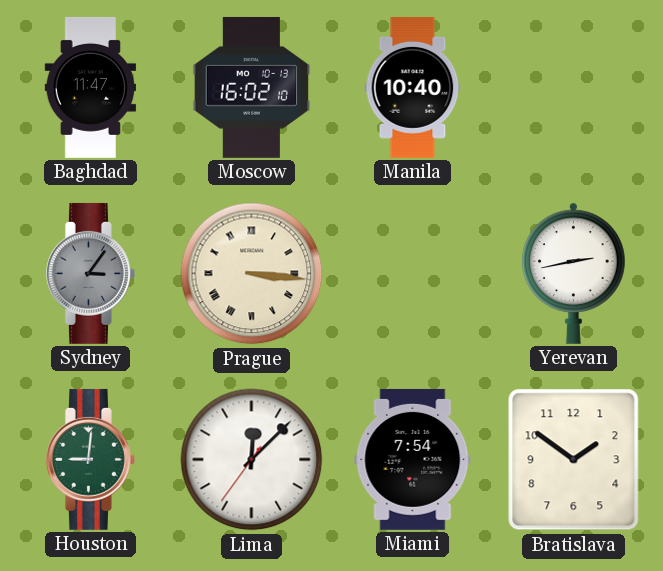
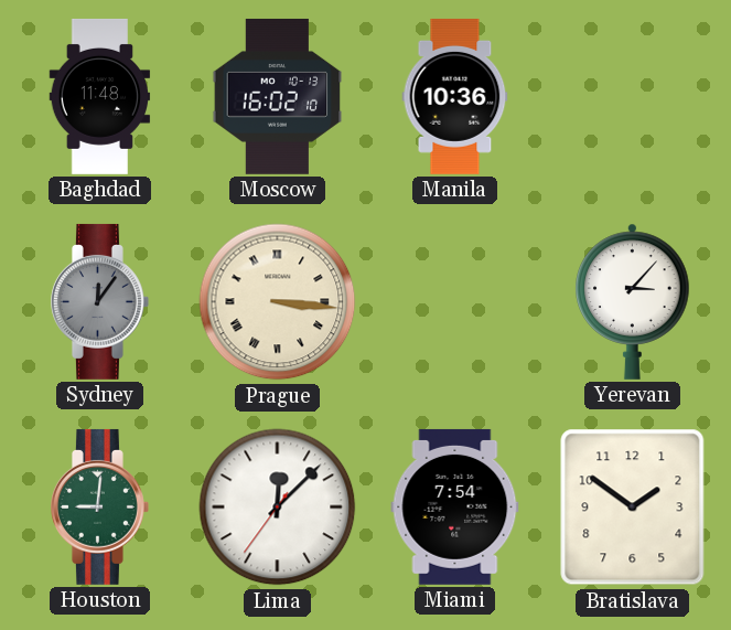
Baghdad: 11:47 -> 11:48 (100, 96)
Manila: 10:40 -> 10:36 (455, 96)
Sydney: 3:06 -> 12:06 (100, 301)
Yerevan: 2:43 -> 3:07 (633, 301)
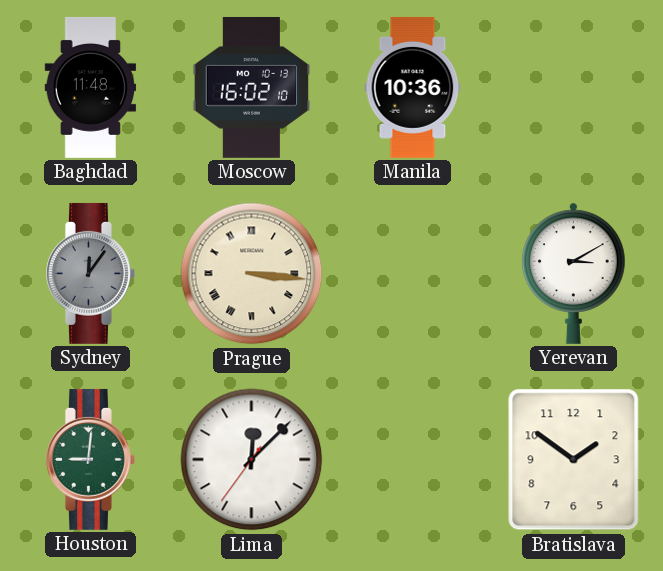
Yerevan: 3:07 -> 3:10 (574, 273)
Miami: 7:54 -> none (455, 506)
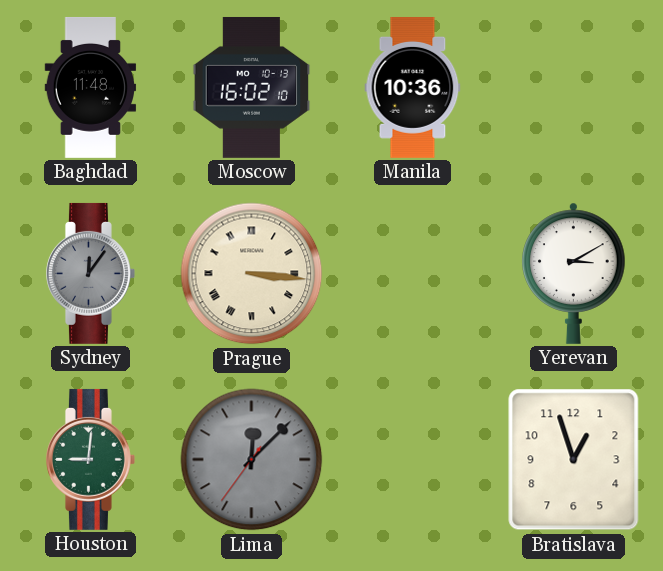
Lima dial: white -> grey (252, 460)
Bratislava: 1:51 -> 12:57 (574, 460)
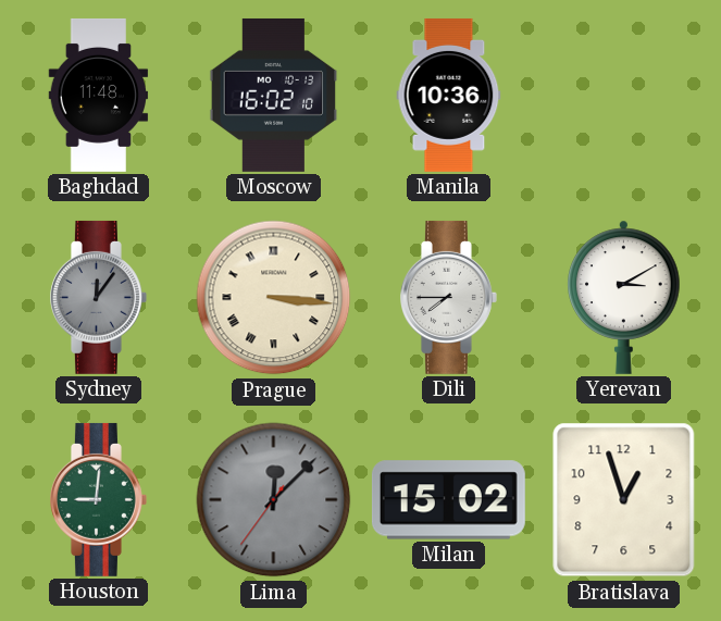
Dili: none -> 7:45 (449, 297)
Milan: none -> 15:02 (448, 500)
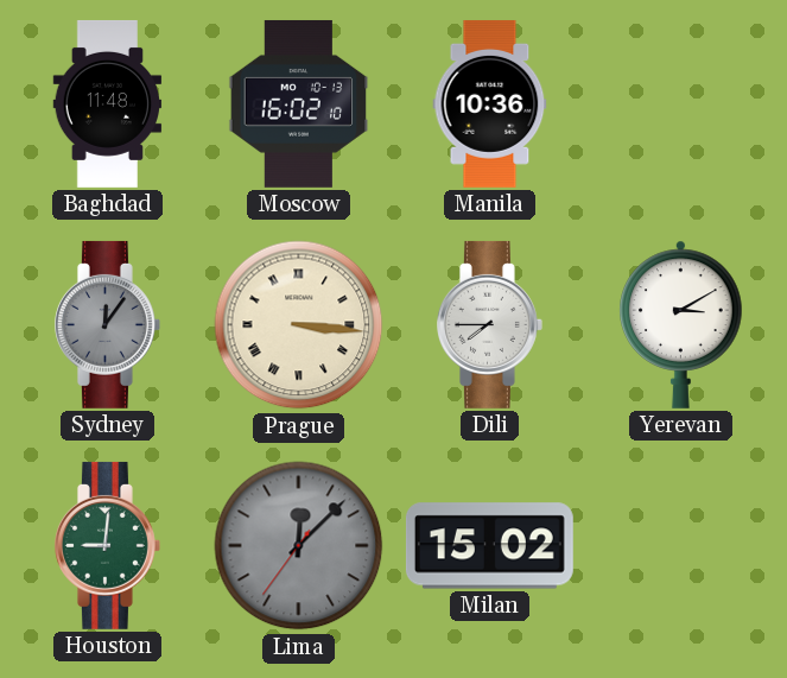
Bratislava: 12:57 -> none (624, 500)
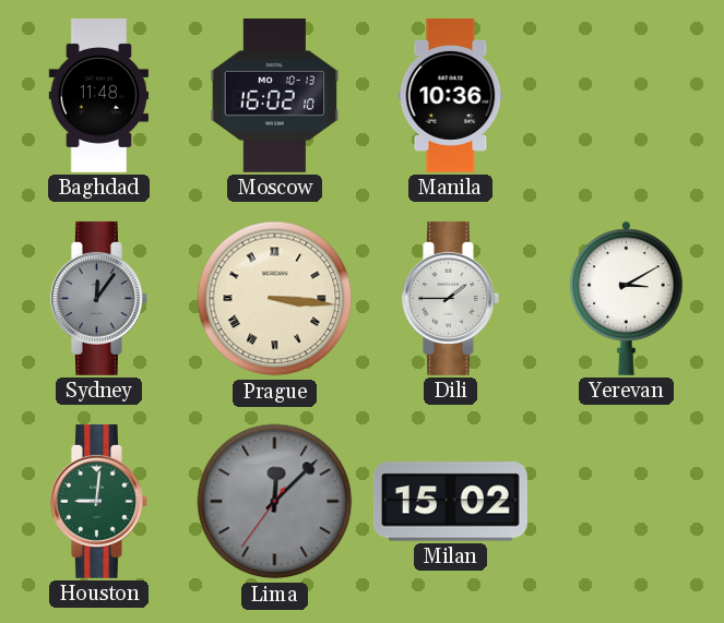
Dili: 7:45 -> 1:45 (451, 298)
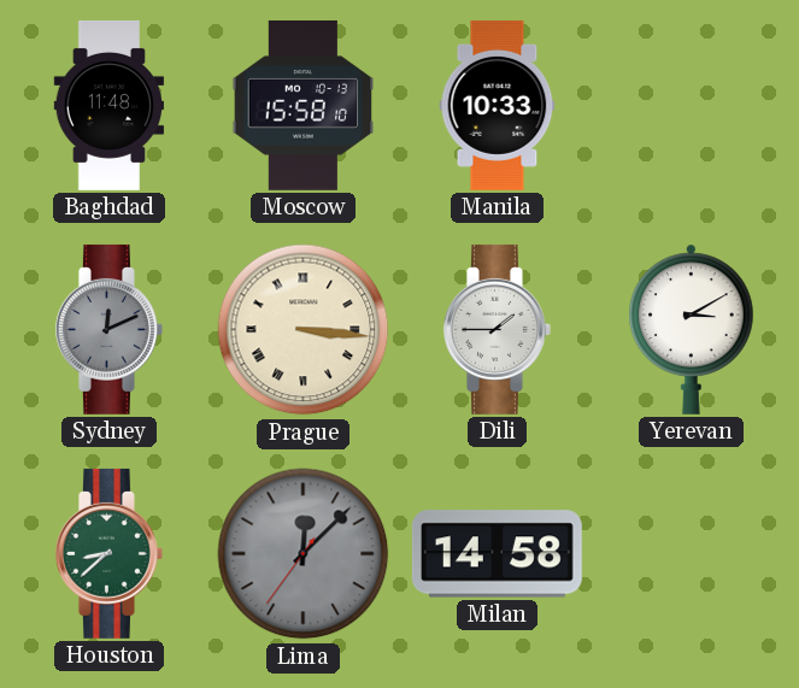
Moscow: 16:02 -> 15:58 (304, 105)
Manila: 10:36 -> 10:33 (498, 105)
Sydney: 12:06 -> 12:11 (110, 329)
Houston: 9:01 -> 8:38 (110, 553)
Milan: 15:02 -> 14:58 (497, 554)
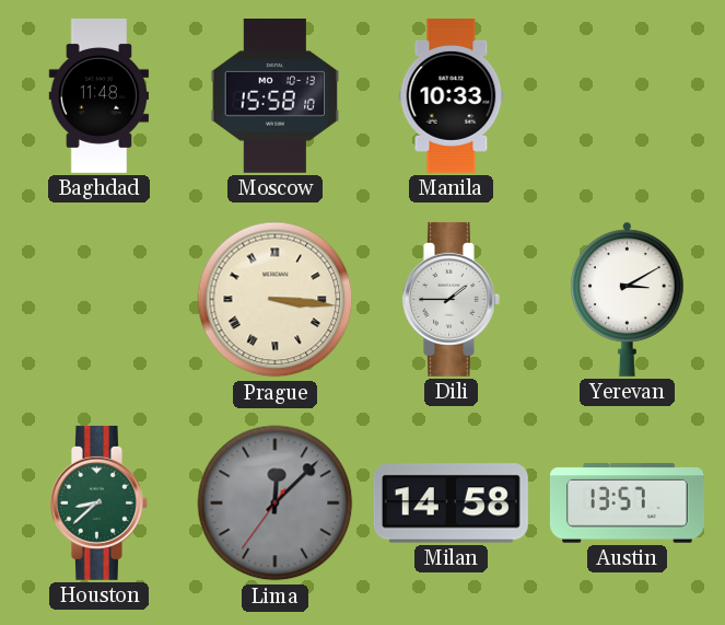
Sydney: 12:11 -> none (110, 329)
Austin: none -> 13:57 (627, 504)
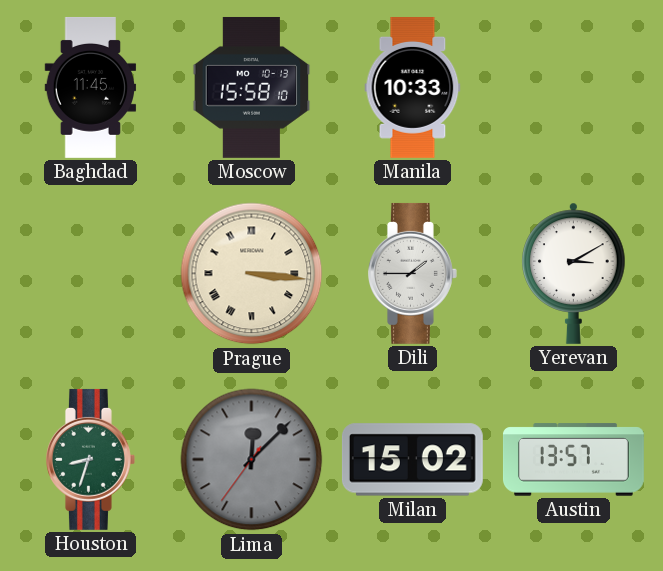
Baghdad: 11:48 -> 11:45 (91, 87)
Houston: 8:38 -> 8:33 (91, 459)
Milan: 14:58 -> 15:02 (412, 460)
